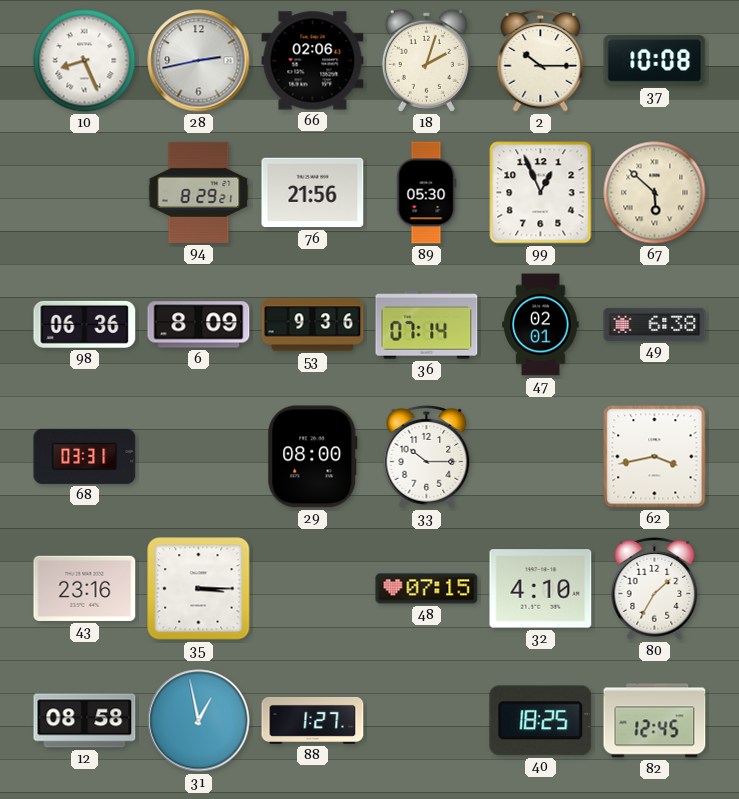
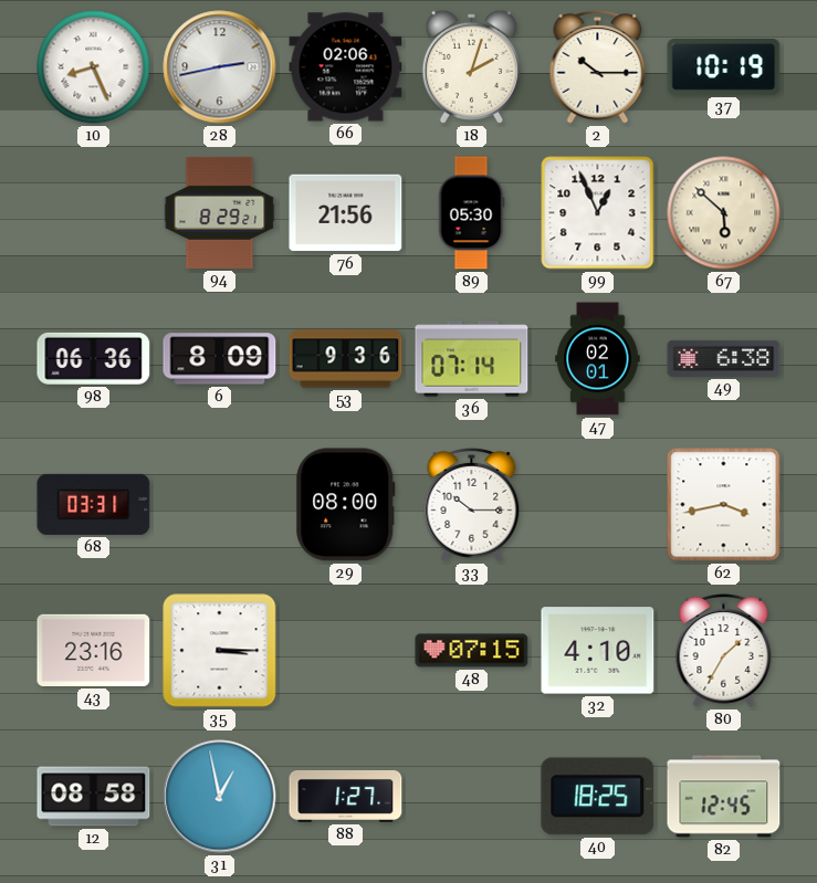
37: 10:08 -> 10:19 (724, 67)
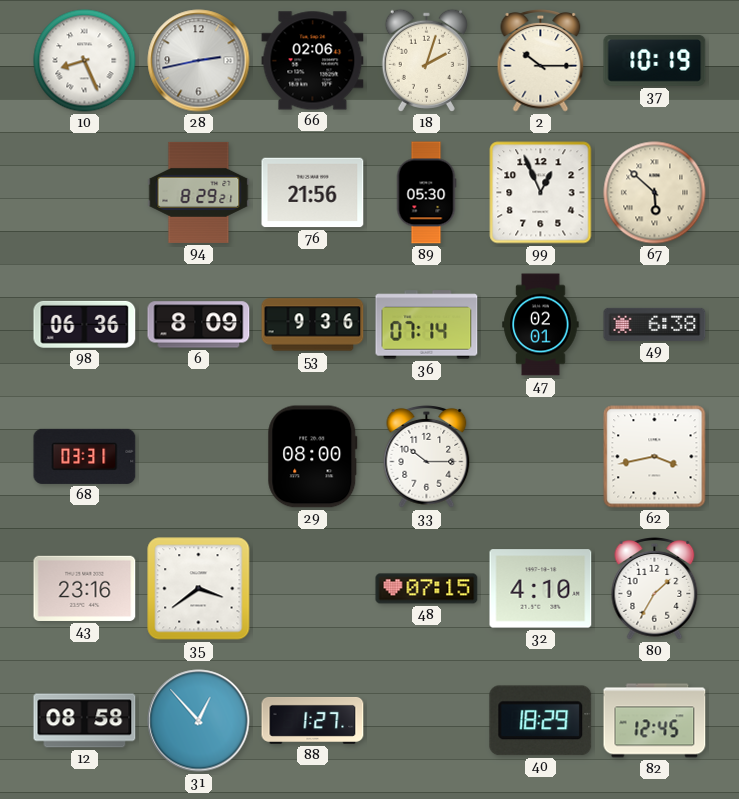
35: 3:15 -> 3:39 (199, 589)
31: 12:58 -> 12:53 (199, 721)
40: 18:25 -> 18:29 (541, 721)
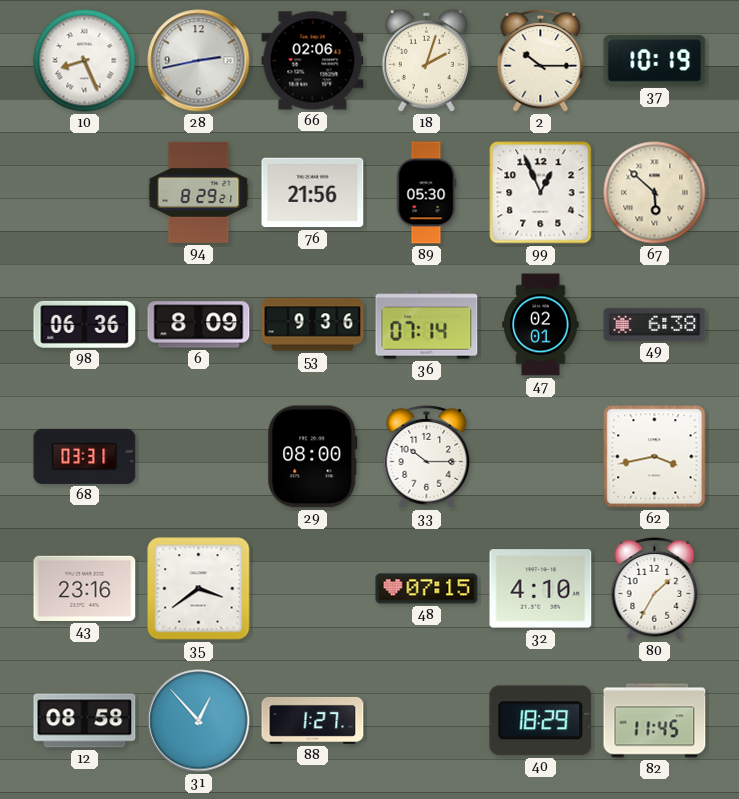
82: 12:45 -> 11:45 (655, 721)
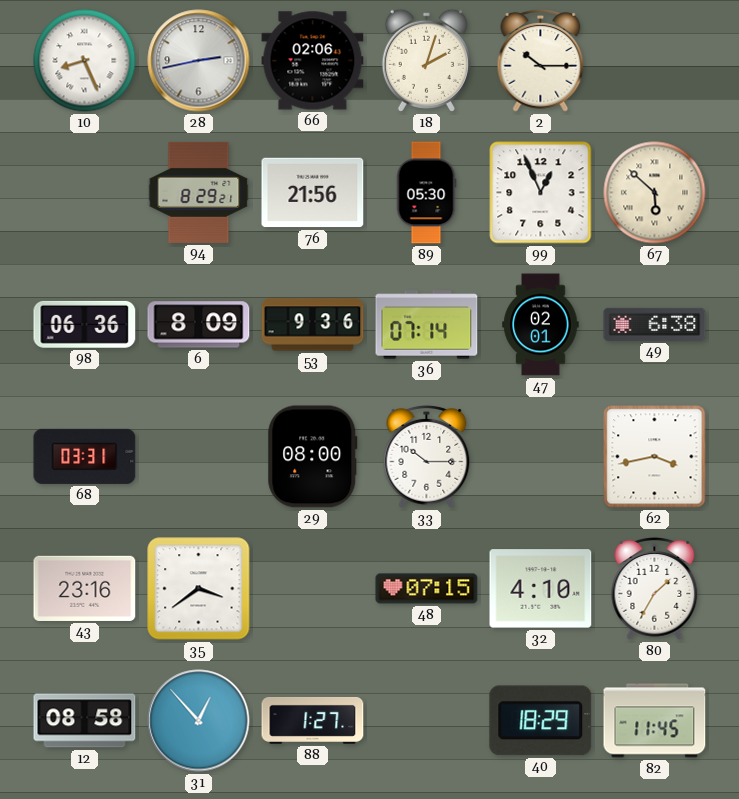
37: 10:19 -> none (655, 61)
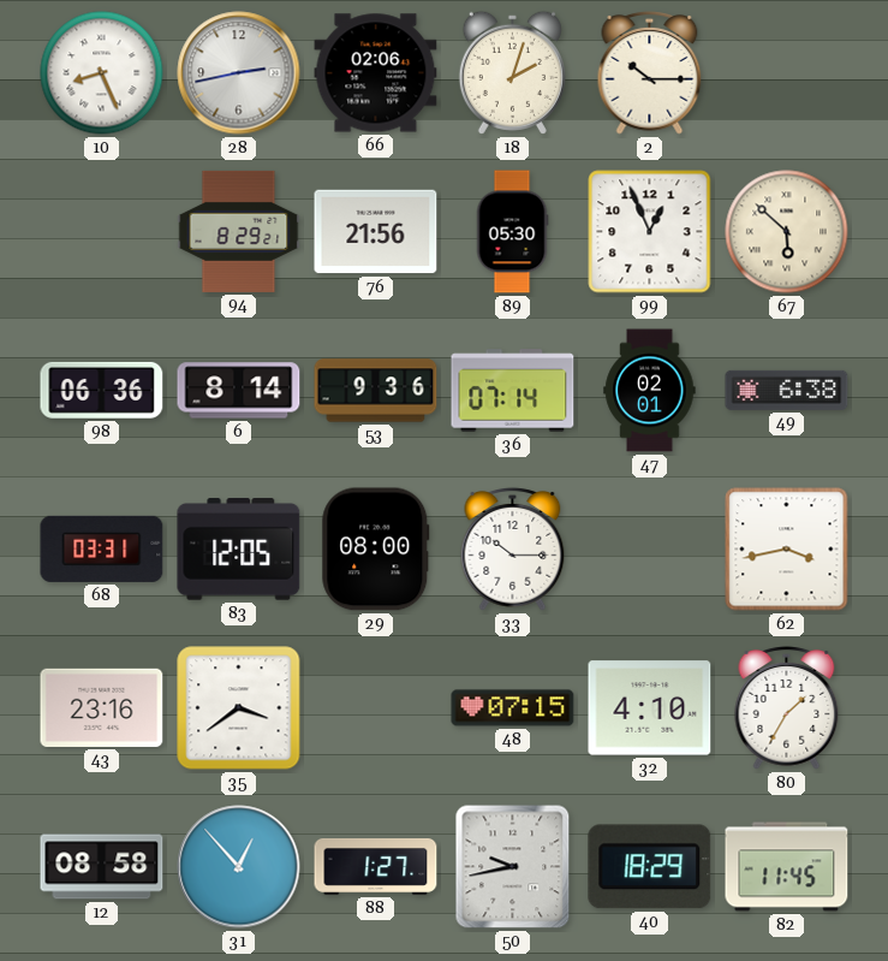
6: 8:09 -> 8:14 (239, 391)
83: none -> 12:05 (239, 550)
50: none -> 9:43 (513, 867)
